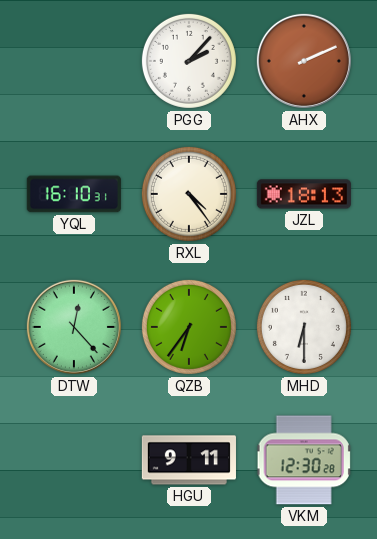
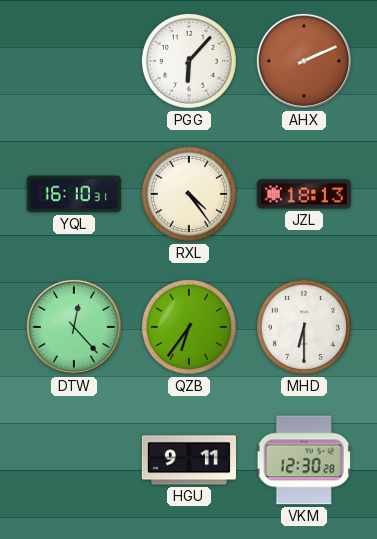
PGG: 2:07 -> 6:07 (189, 61)
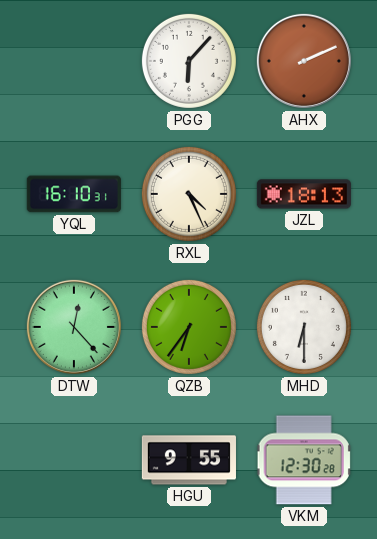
RXL: 4:24 -> 4:26 (189, 194)
HGU: 9:11 -> 9:55 (189, 460)
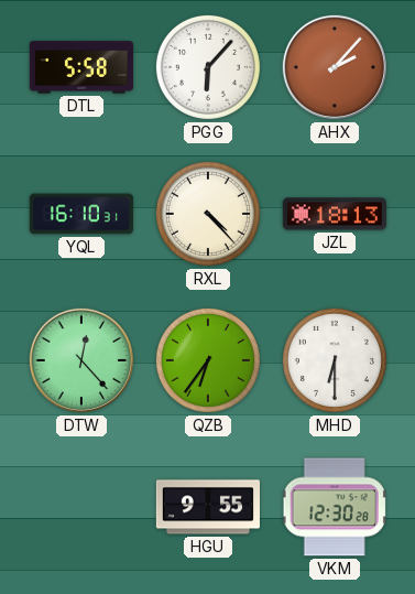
DTL: none -> 5:58 (81, 67)
AHX: 2:11 -> 2:07 (335, 67)
RXL: 4:26 -> 4:23 (208, 214)
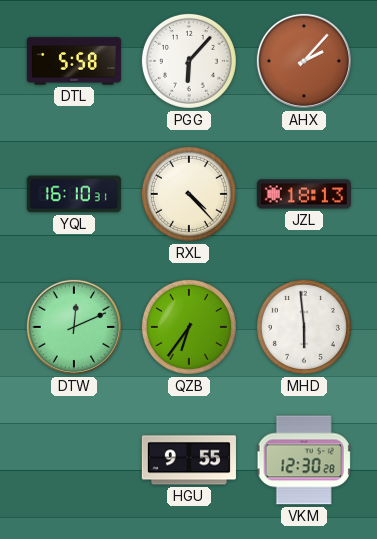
DTW: 12:23 -> 12:11 (74, 327)
MHD: 6:30 -> 5:59 (304, 327)
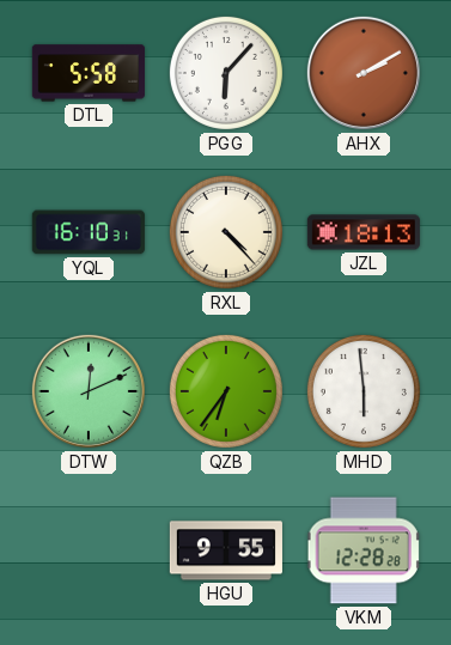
AHX: 2:07 -> 2:10 (364, 73)
VKM: 12:30 -> 12:28 (364, 550)
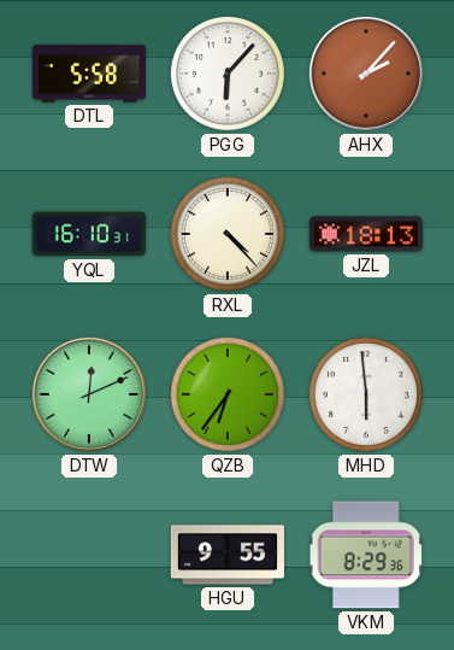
AHX: 2:10 -> 2:07 (366, 74)
VKM: 12:28 -> 8:29 (366, 555)
